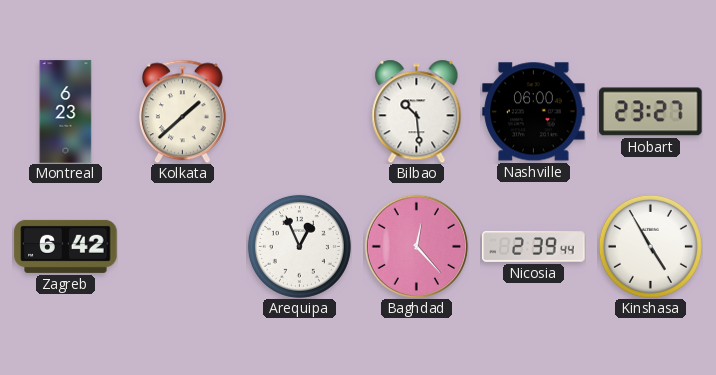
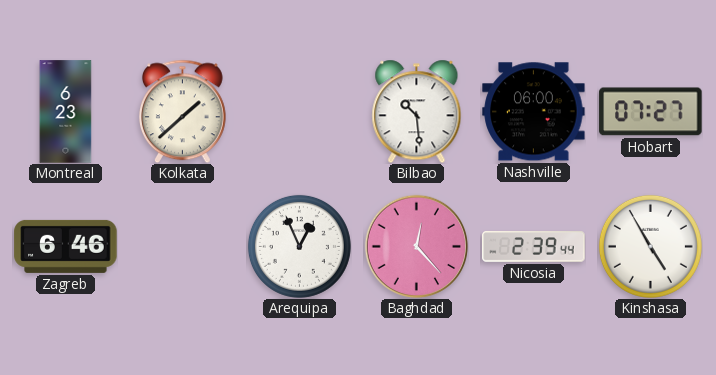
Hobart: 23:27 -> 07:27 (651, 112)
Zagreb: 6:42 -> 6:46 (66, 246)
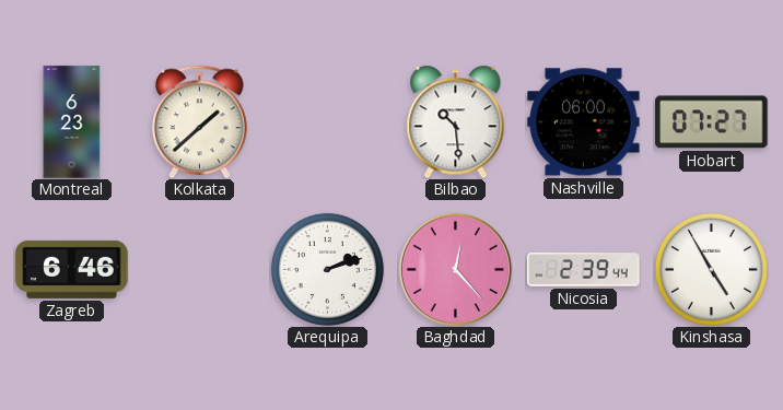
Arequipa: 12:56 -> 2:12 (327, 269)
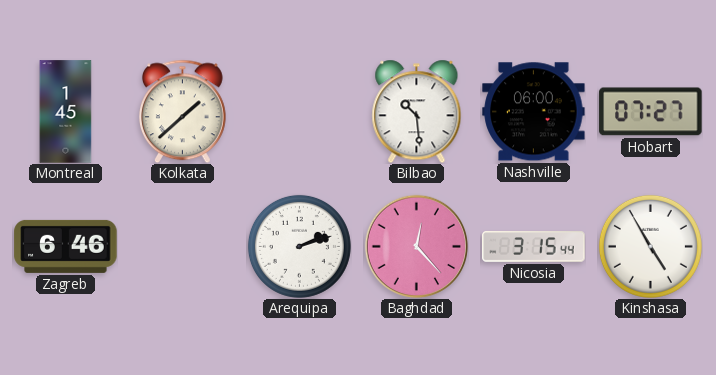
Montreal: 6:23 -> 1:45 (66, 112)
Nicosia: 2:39 -> 3:15 (534, 247)
